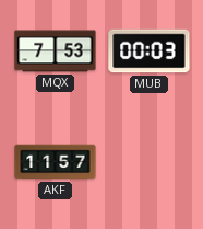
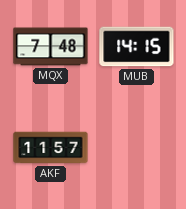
MQX: 7:53 -> 7:48 (51, 47)
MUB: 00:03 -> 14:15 (137, 47)
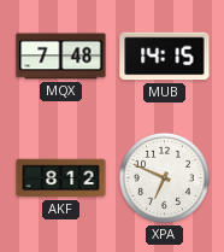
AKF: 11:57 -> 8:12 (61, 178)
XPA: none -> 6:49 (164, 177)
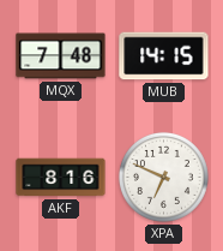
AKF: 8:12 -> 8:16 (61, 178)
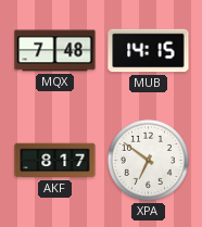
AKF: 8:16 -> 8:17 (55, 161)
XPA: 6:49 -> 6:51 (148, 160)
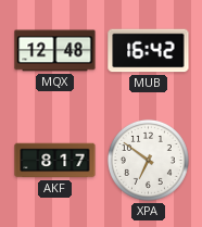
MQX: 7:48 -> 12:48 (55, 51)
MUB: 14:15 -> 16:42 (149, 51)
